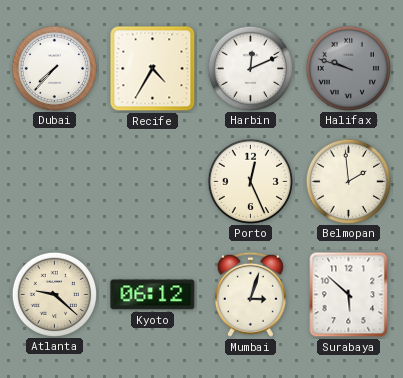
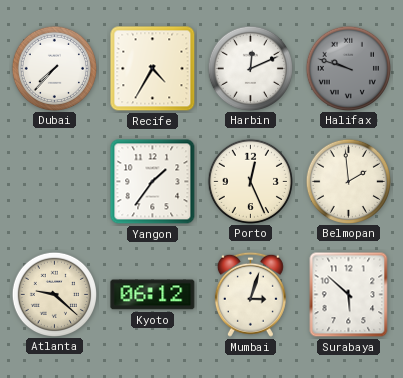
Yangon: none -> 1:36 (153, 182)
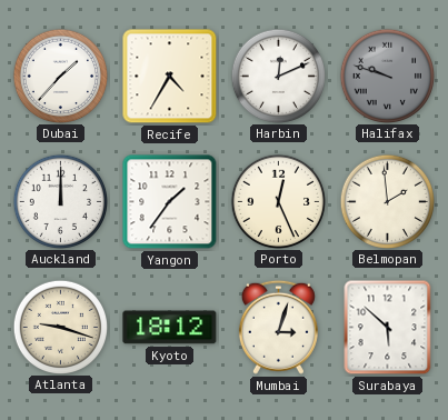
Dubai: 7:37 -> 1:37 (60, 76)
Auckland: none -> 12:00 (60, 201)
Atlanta: 9:22 -> 9:18 (60, 327)
Kyoto: 06:12 -> 18:12 (170, 328)
